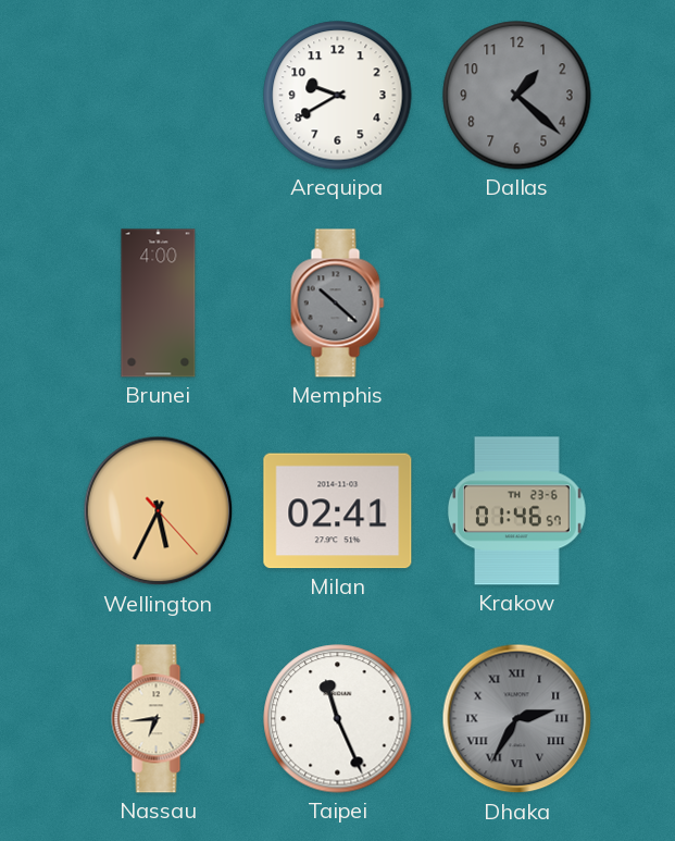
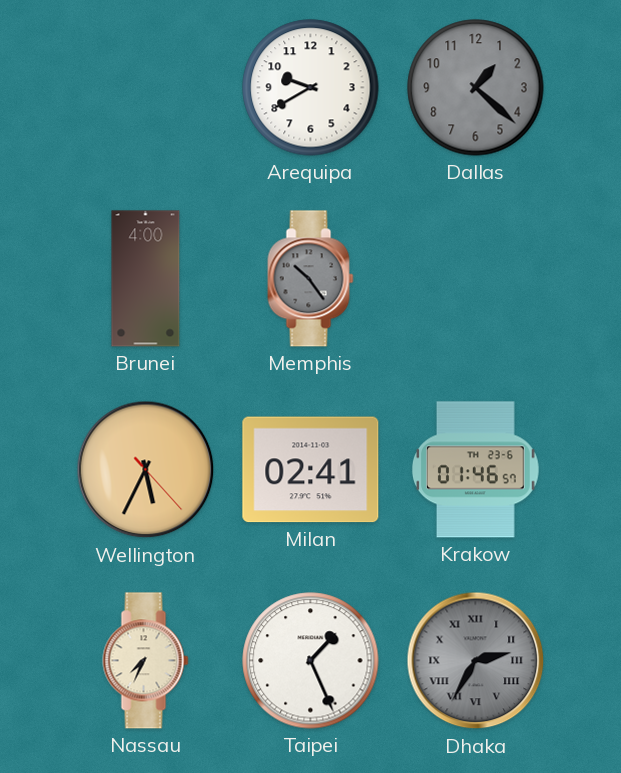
Memphis: 10:22 -> 10:24 (311, 279)
Nassau: 6:44 -> 7:34 (146, 661)
Taipei: 11:26 -> 1:26 (311, 661)
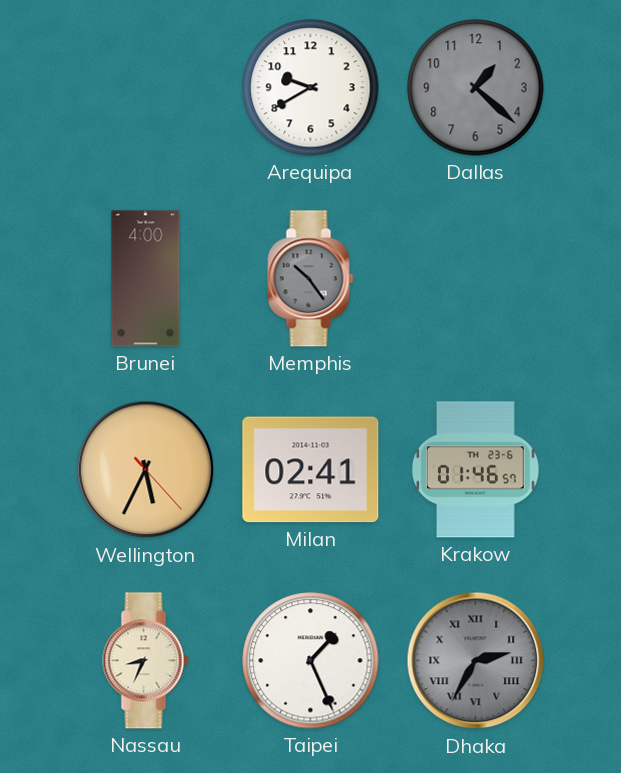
Nassau: 7:34 -> 8:34 (146, 661)
